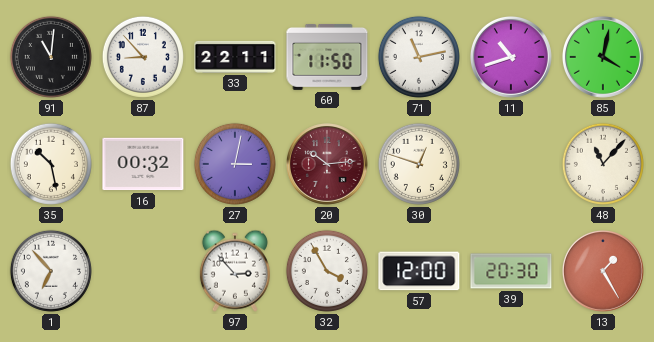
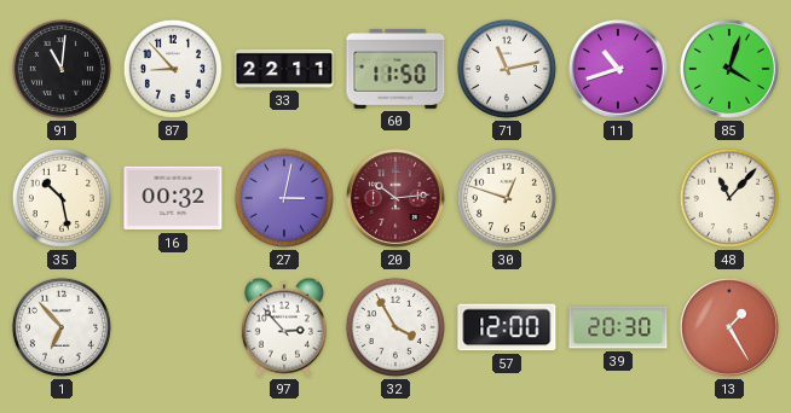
85: 4:02 -> 4:03 (729, 69)
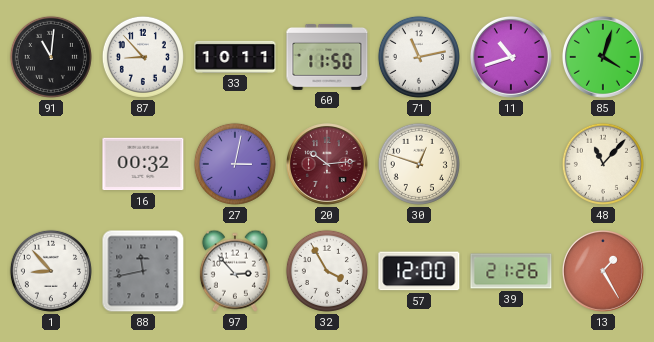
33: 22:11 -> 10:11 (235, 57)
35: 10:28 -> none (62, 198)
1: 6:53 -> 8:53 (51, 271)
88: none -> 11:43 (143, 271)
39: 20:30 -> 21:26 (511, 271)
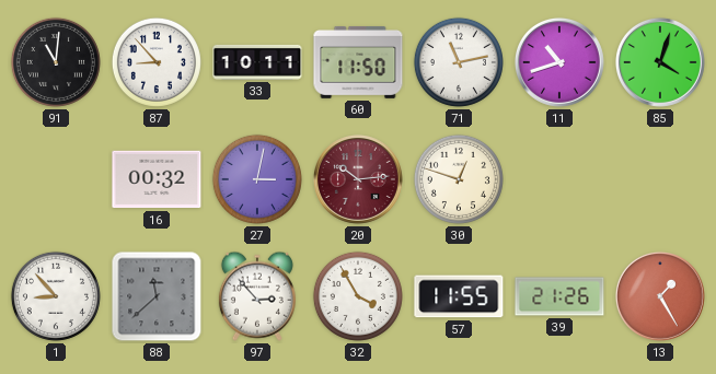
48: 11:07 -> none (603, 164)
88: 11:43 -> 11:38 (157, 296)
57: 12:00 -> 11:55 (459, 296)
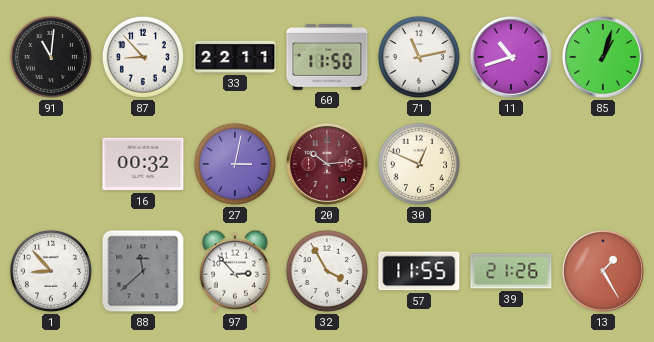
33: 10:11 -> 22:11 (235, 57)
85: 4:03 -> 1:03 (603, 57)
30: 12:48 -> 12:49 (419, 164)
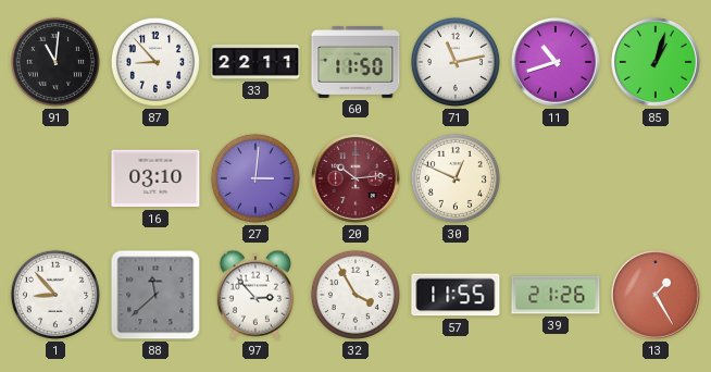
16: 00:32 -> 03:10 (155, 178)
27: 3:02 -> 3:01 (255, 178)
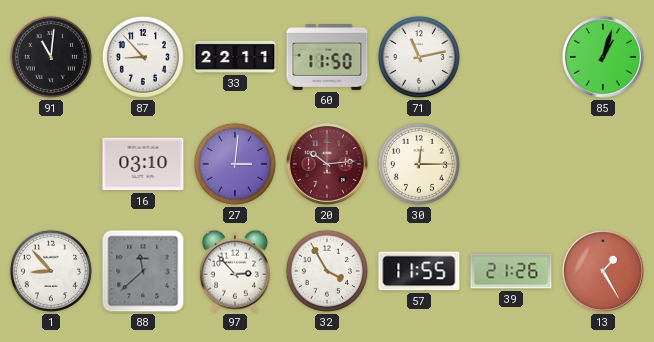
11: 10:42 -> none (556, 62)
30: 12:49 -> 12:15 (419, 164)
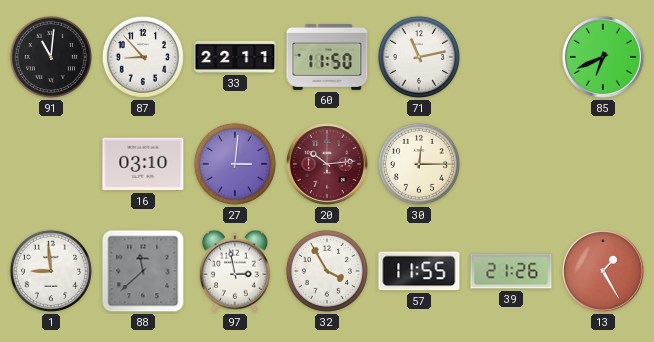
85: 1:03 -> 6:41 (603, 57)
1: 8:53 -> 8:59 (51, 271)
97: 2:53 -> 2:58 (235, 271)
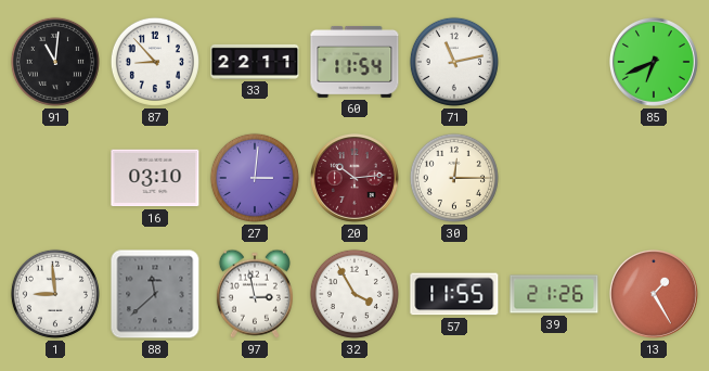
60: 11:50 -> 11:54 (354, 62)
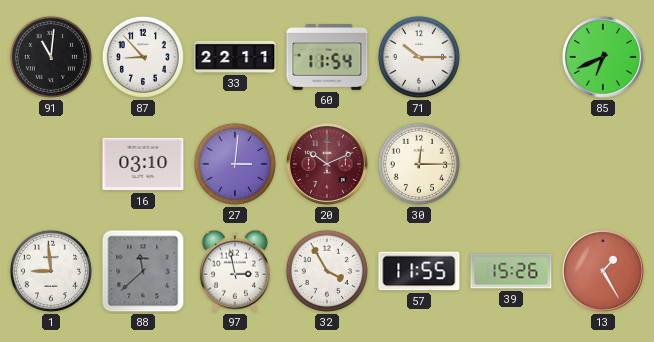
71: 11:13 -> 10:15 (419, 57)
20: 10:14 -> 10:11 (327, 164)
39: 21:26 -> 15:26 (511, 271)
